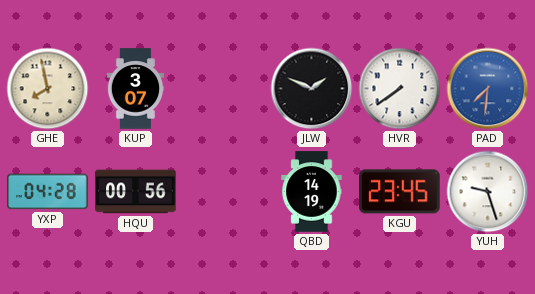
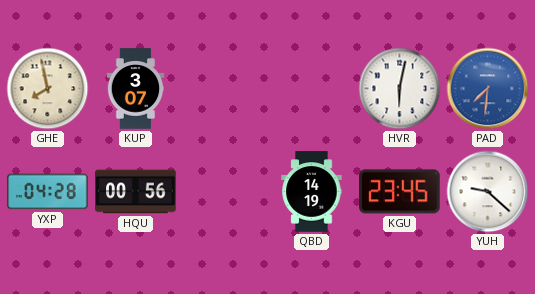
JLW: 1:49 -> none (312, 89)
HVR: 7:39 -> 6:02 (400, 89)
YUH: 9:27 -> 9:22 (488, 192)
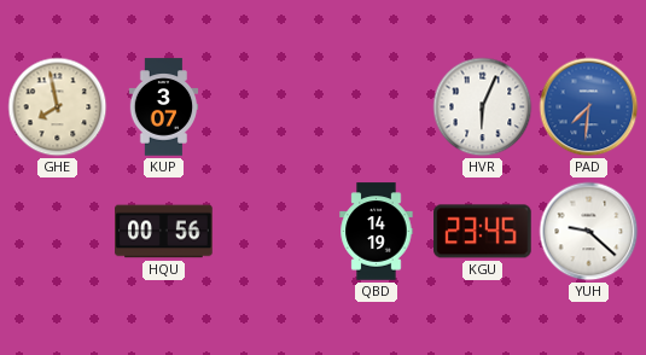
HVR: 6:02 -> 6:04 (483, 107)
YXP: 04:28 -> none (48, 192)
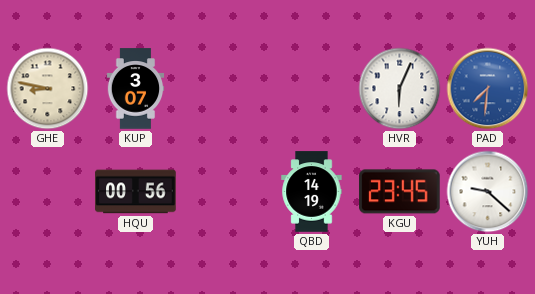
GHE: 7:58 -> 8:47 (48, 89)
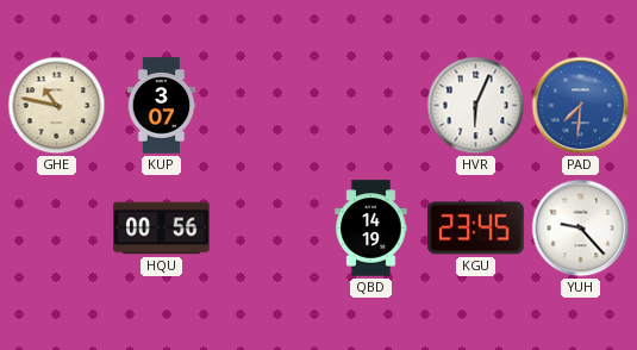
GHE: 8:47 -> 10:47 (57, 106)
YUH: 9:22 -> 9:23 (581, 229)
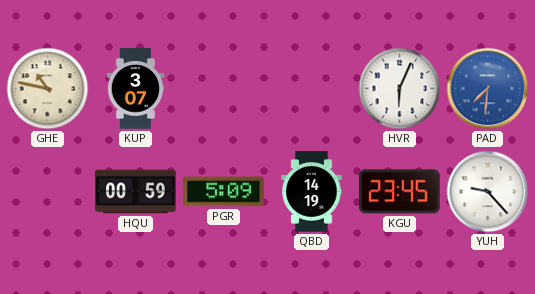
HQU: 00:56 -> 00:59 (136, 192)
PGR: none -> 5:09 (224, 192)
